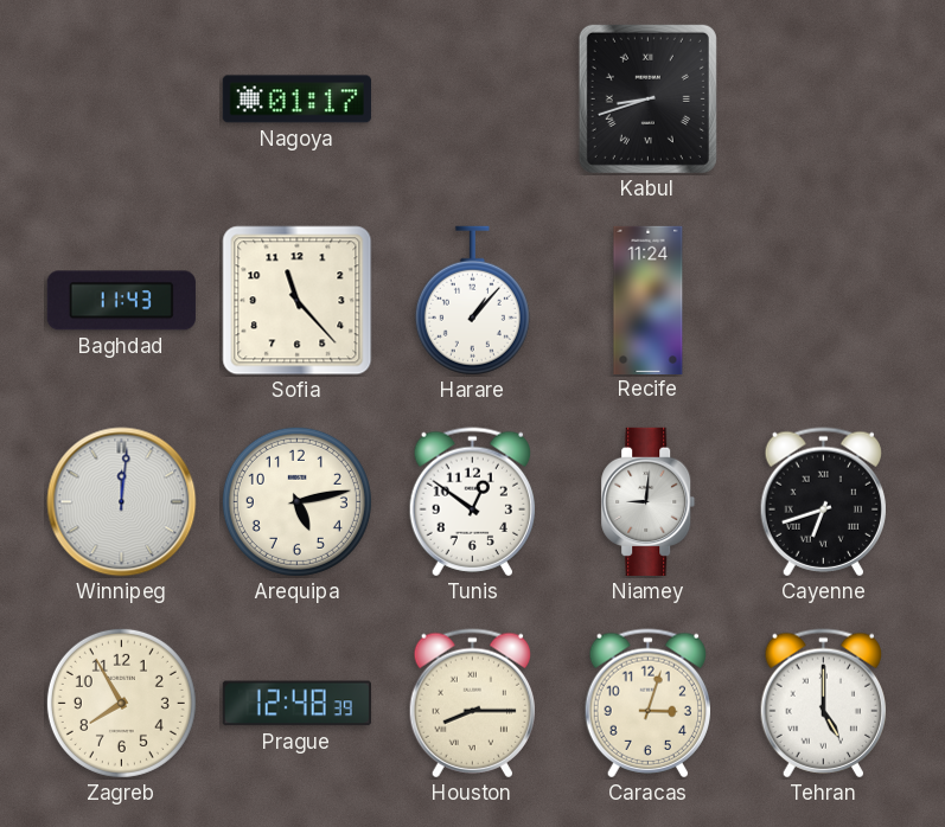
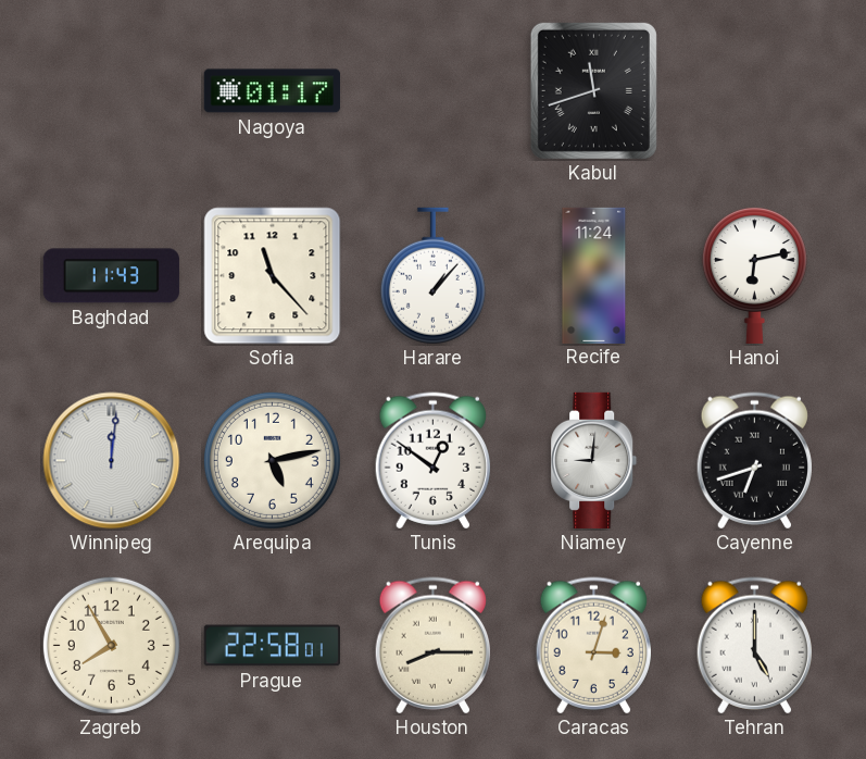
Kabul: 8:42 -> 11:42 (593, 90)
Hanoi: none -> 6:13 (754, 275)
Prague: 12:48 -> 22:58 (272, 646)
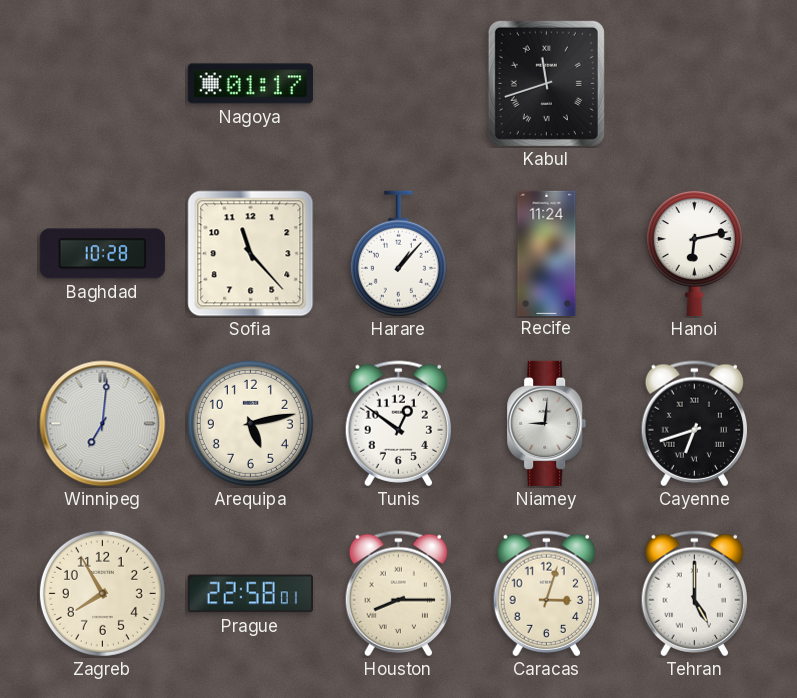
Baghdad: 11:43 -> 10:28 (102, 254)
Winnipeg: 12:01 -> 7:01 (103, 424)
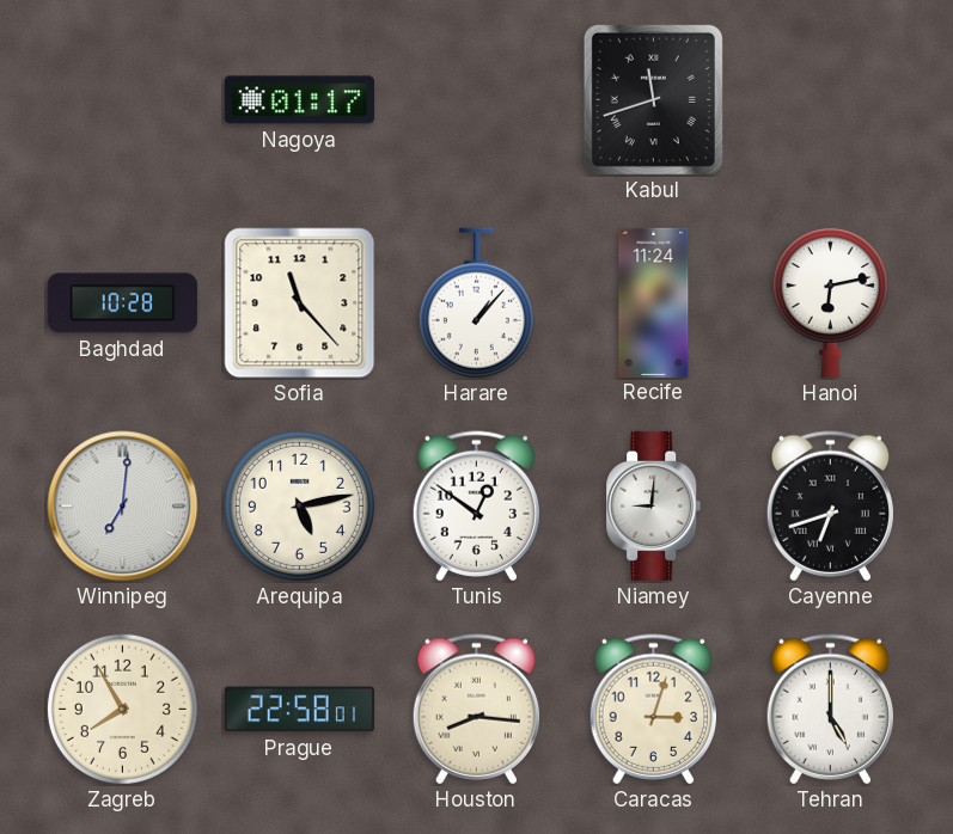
Houston: 8:15 -> 8:16 (476, 710)
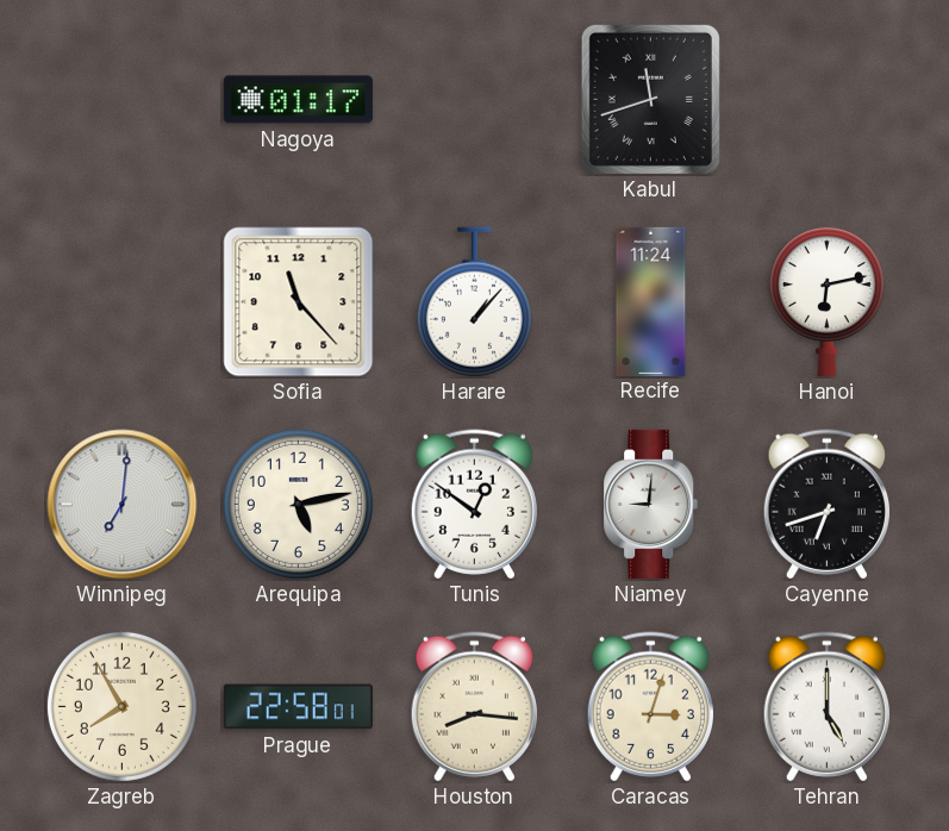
Baghdad: 10:28 -> none (122, 303)
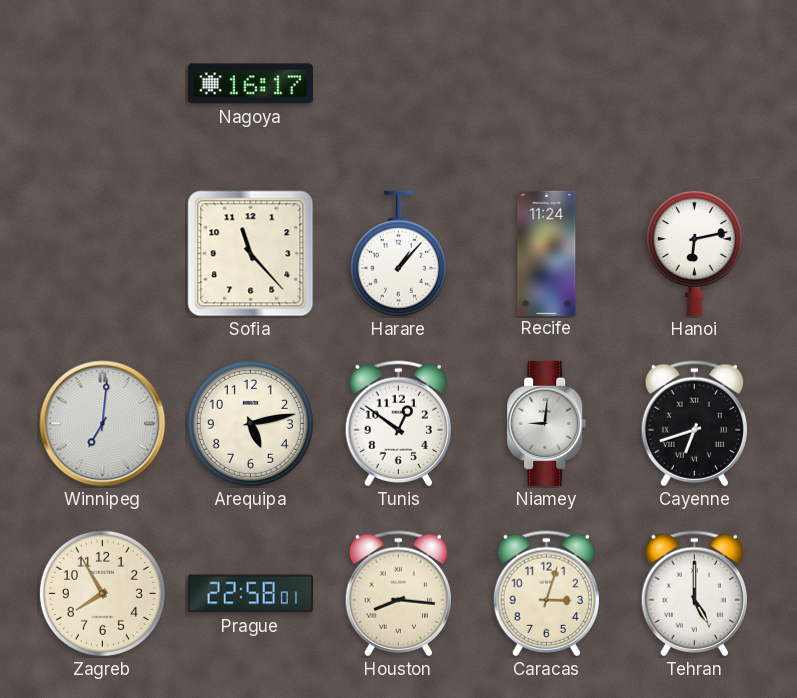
Nagoya: 01:17 -> 16:17 (250, 84)
Kabul: 11:42 -> none (650, 99)
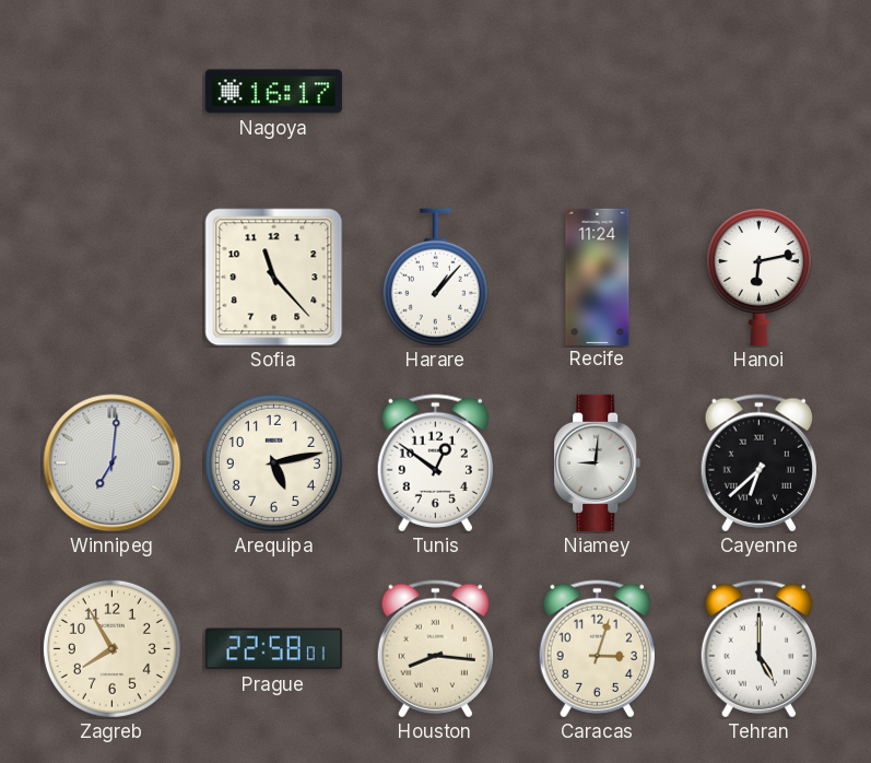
Cayenne: 6:42 -> 6:38 (758, 463)
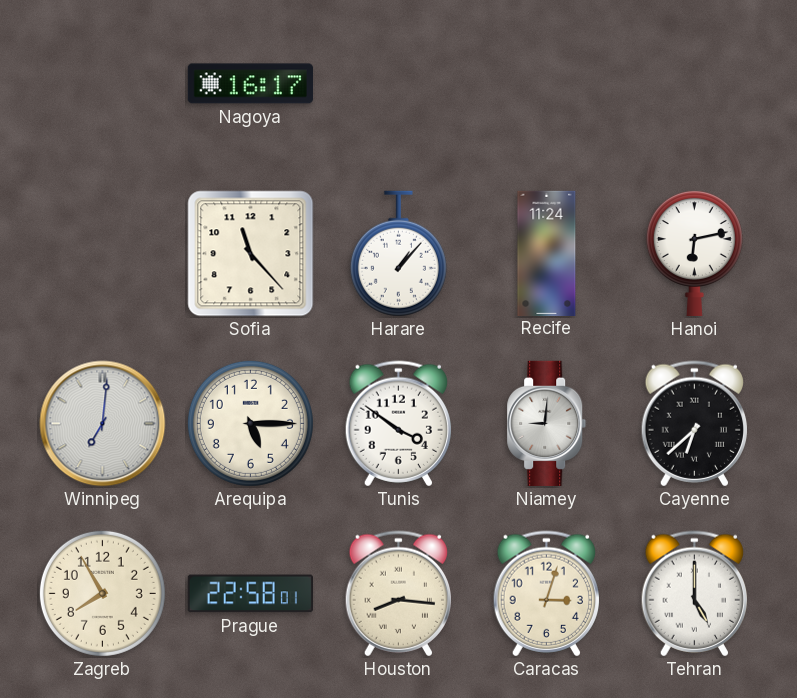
Arequipa: 5:13 -> 5:15 (250, 423)
Tunis: 12:51 -> 3:51 (398, 424)
